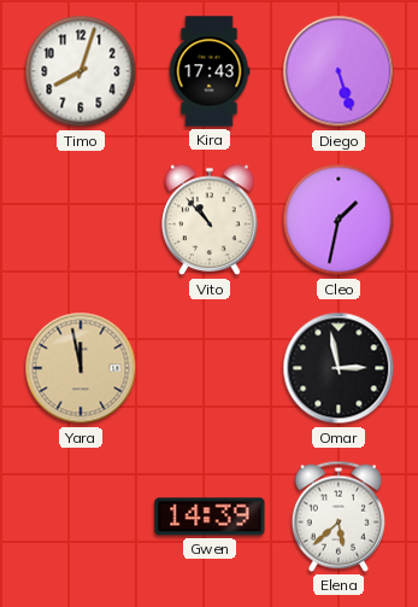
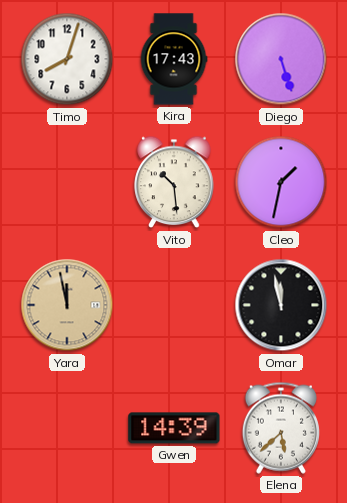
Vito: 10:53 -> 10:29 (174, 182)
Omar: 2:58 -> 11:58 (281, 305)
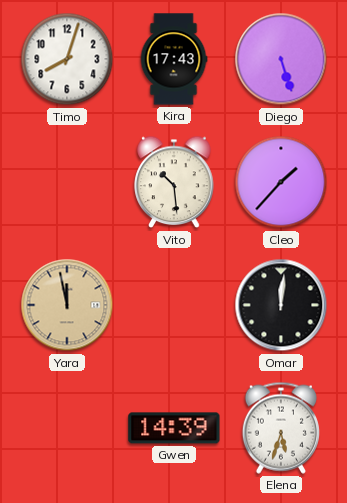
Cleo: 1:32 -> 1:37 (281, 182)
Omar: 11:58 -> 12:01 (281, 305)
Elena: 5:38 -> 5:33 (281, 428)
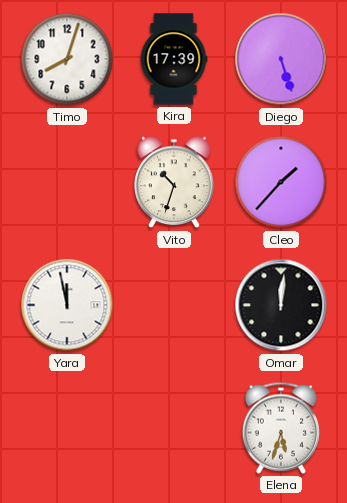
Kira: 17:43 -> 17:39 (174, 59)
Vito: 10:29 -> 10:33 (174, 182)
Yara dial: champagne -> white (67, 305)
Gwen: 14:39 -> none (174, 428)
